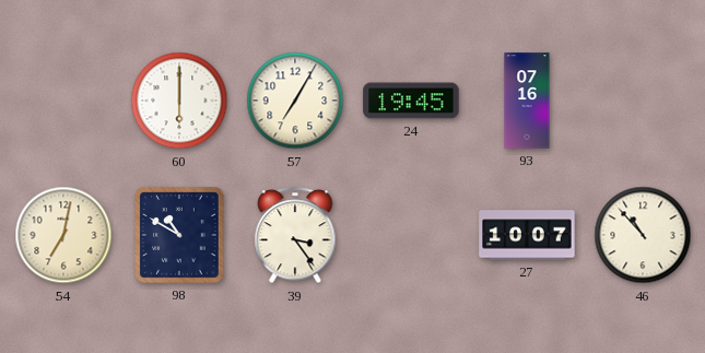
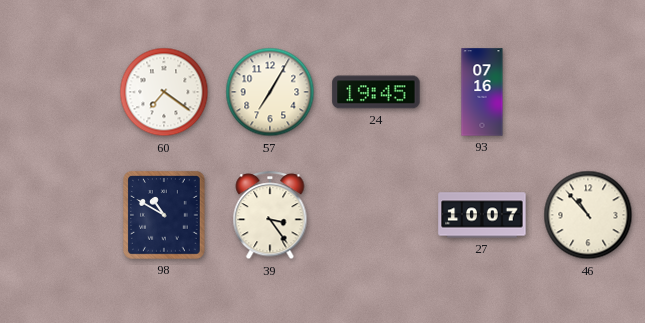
60: 6:00 -> 7:21 (164, 92)
54: 7:02 -> none (63, 235)
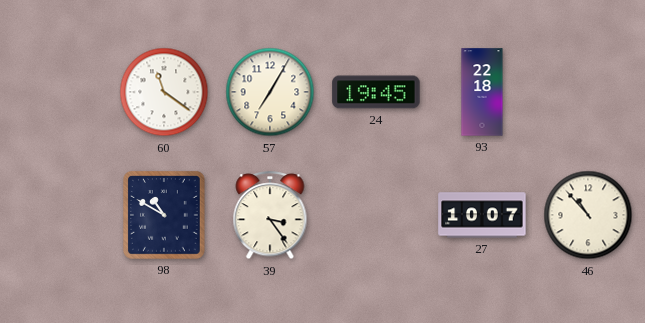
60: 7:21 -> 11:21 (164, 92)
93: 07:16 -> 22:18 (482, 92)
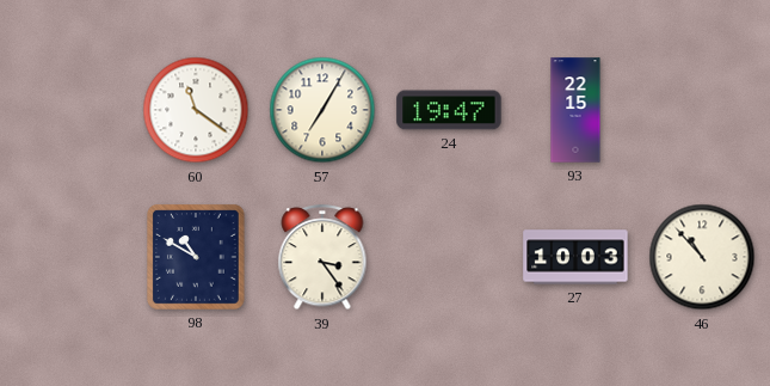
24: 19:45 -> 19:47 (449, 110)
93: 22:18 -> 22:15 (575, 110)
27: 10:07 -> 10:03 (575, 257)
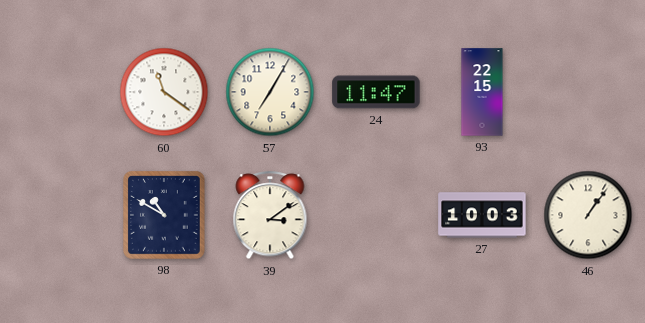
24: 19:47 -> 11:47 (376, 92)
39: 3:24 -> 3:09 (270, 216)
46: 10:53 -> 1:06 (588, 215)
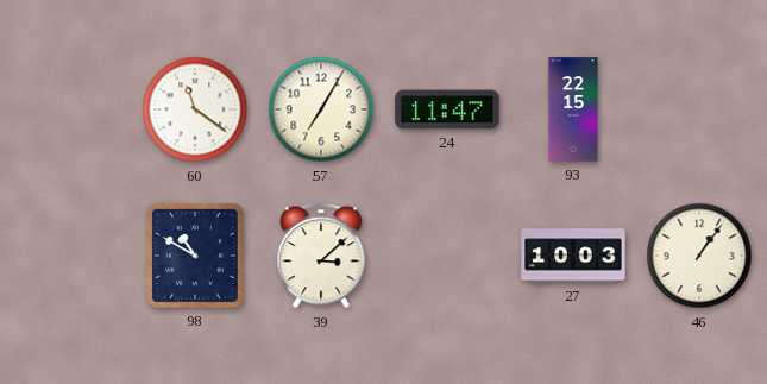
39: 3:09 -> 3:08 (321, 257)
